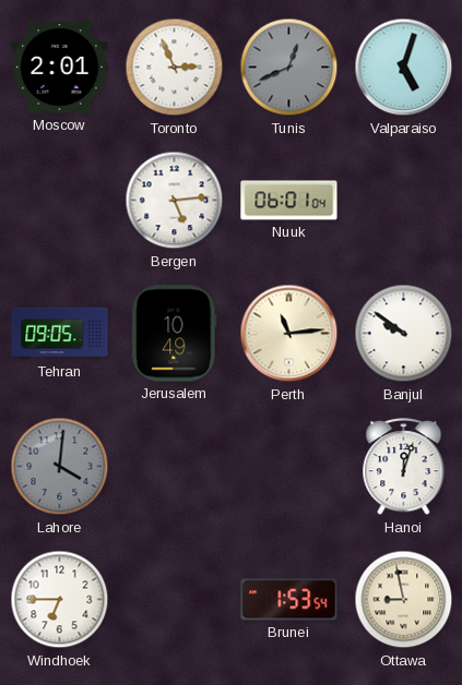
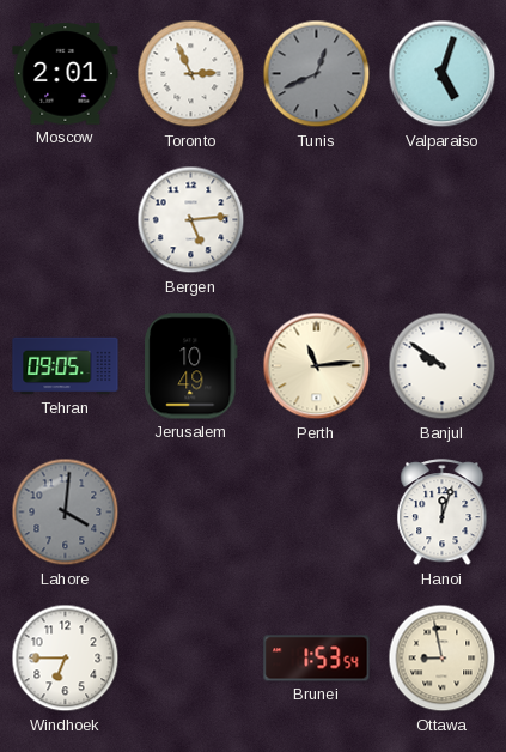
Nuuk: 06:01 -> none (289, 201)
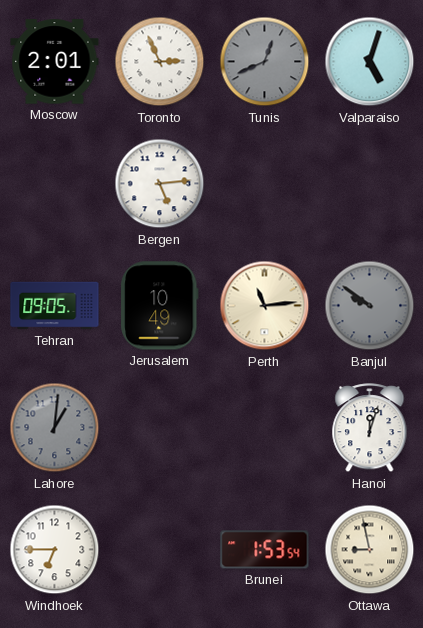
Banjul dial: white -> grey (370, 306)
Lahore: 4:01 -> 1:01 (55, 428)
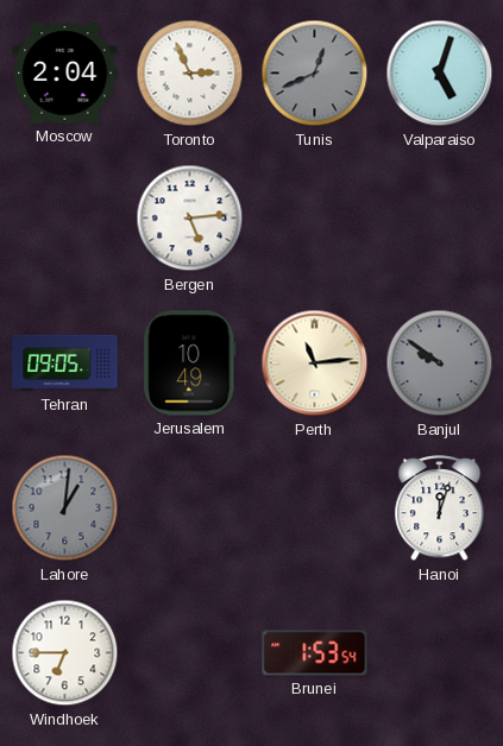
Moscow: 2:01 -> 2:04 (65, 74)
Ottawa: 8:58 -> none (370, 550)
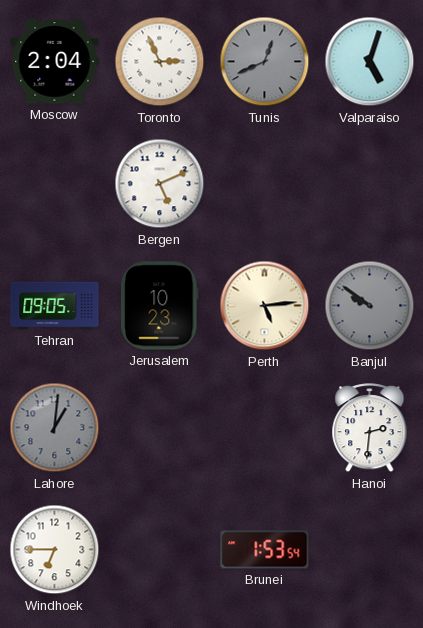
Bergen: 5:14 -> 5:11 (160, 184)
Jerusalem: 10:49 -> 10:23 (160, 306)
Perth: 11:14 -> 5:14 (265, 306)
Hanoi: 12:03 -> 2:31 (370, 428)
